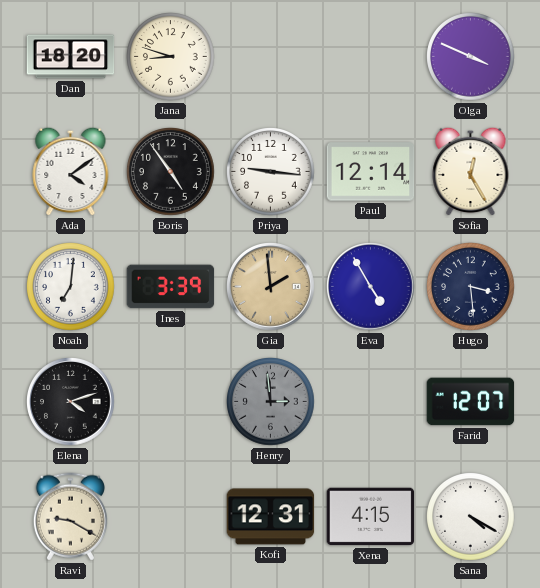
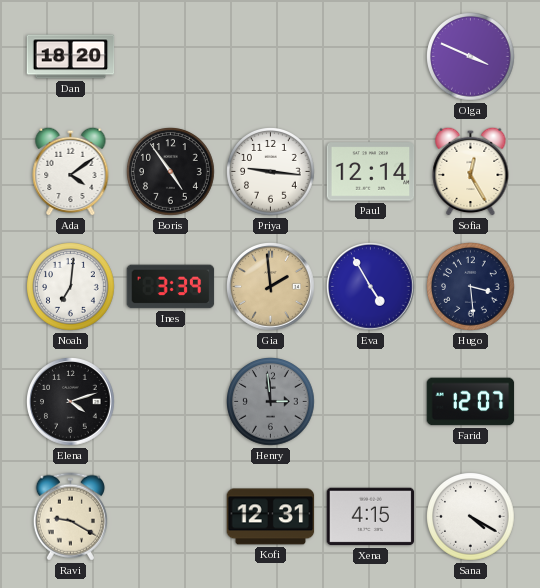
Jana: 8:48 -> none (171, 57)
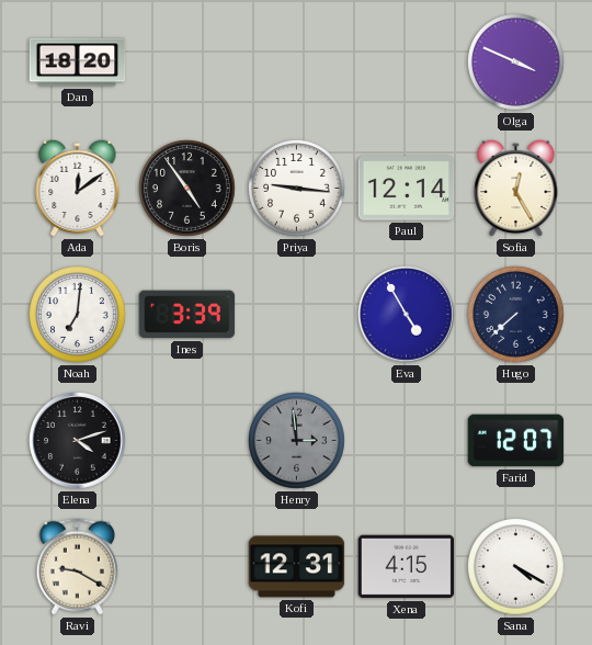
Ada: 4:09 -> 12:09 (78, 188)
Gia: 1:59 -> none (271, 287)
Hugo: 3:29 -> 7:38 (516, 315)
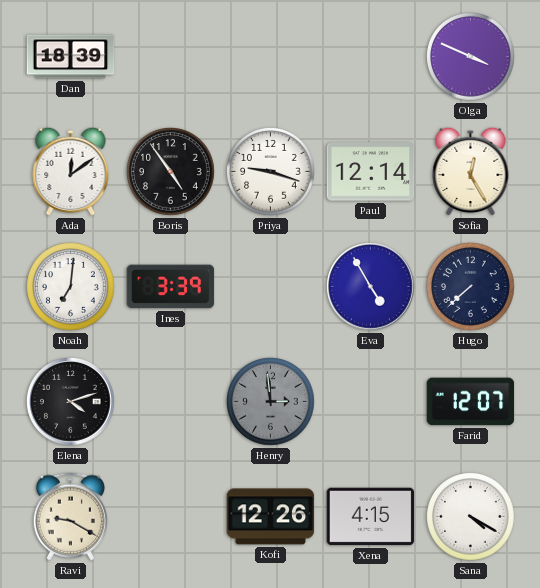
Dan: 18:20 -> 18:39 (71, 57)
Priya: 9:16 -> 9:18 (271, 172)
Kofi: 12:31 -> 12:26 (271, 517)
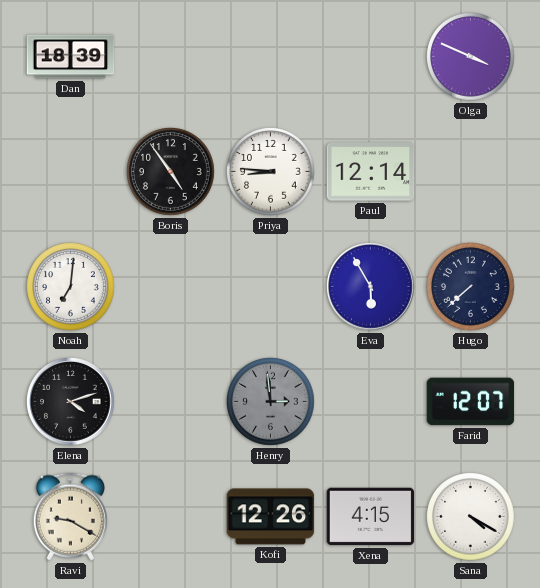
Ada: 12:09 -> none (71, 171)
Priya: 9:18 -> 8:46 (271, 172)
Sofia: 12:25 -> none (471, 171)
Ines: 3:39 -> none (171, 287)
Eva: 4:55 -> 5:55 (371, 287)
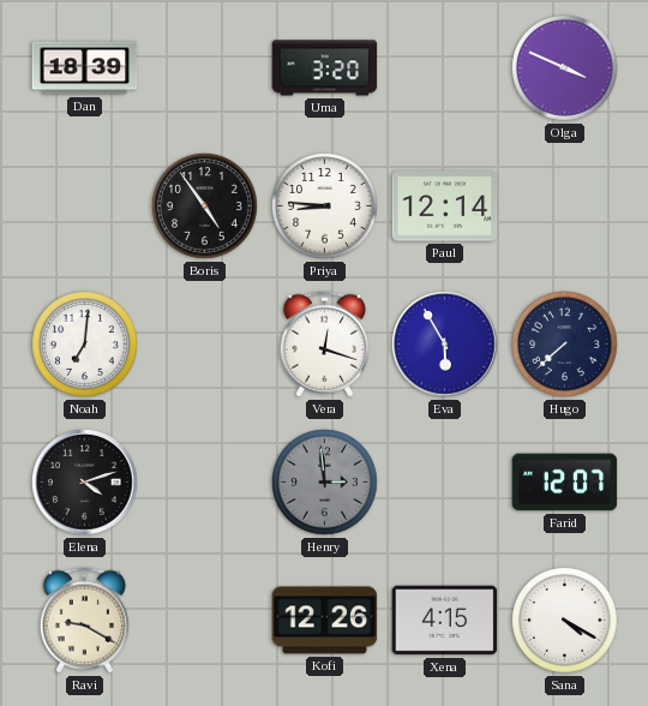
Uma: none -> 3:20 (325, 68)
Vera: none -> 12:18 (324, 345)
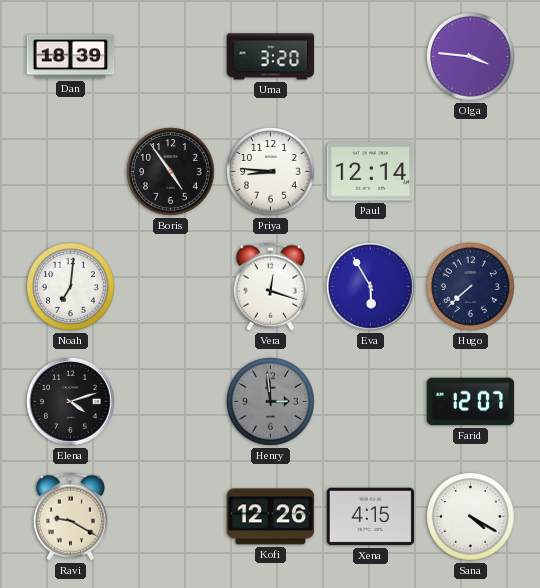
Olga: 3:49 -> 3:46 (471, 57)
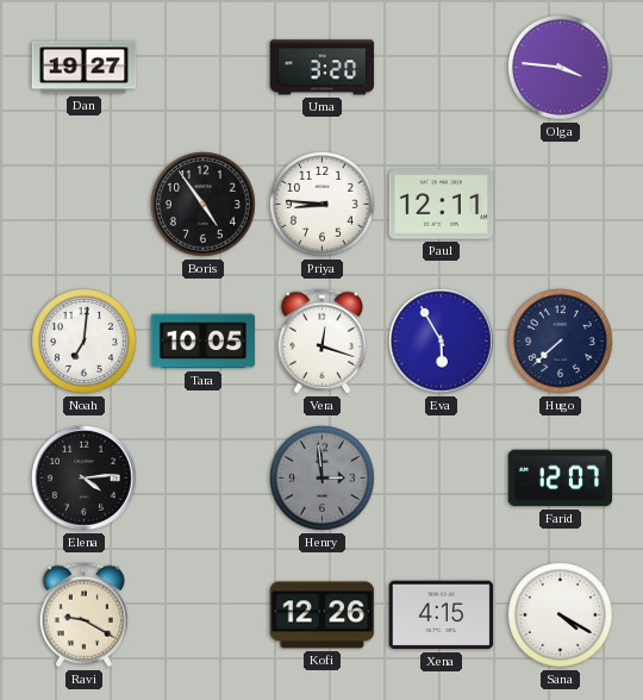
Dan: 18:39 -> 19:27 (85, 68)
Paul: 12:14 -> 12:11 (442, 205)
Tara: none -> 10:05 (204, 342)
Elena: 4:12 -> 4:14 (85, 479)
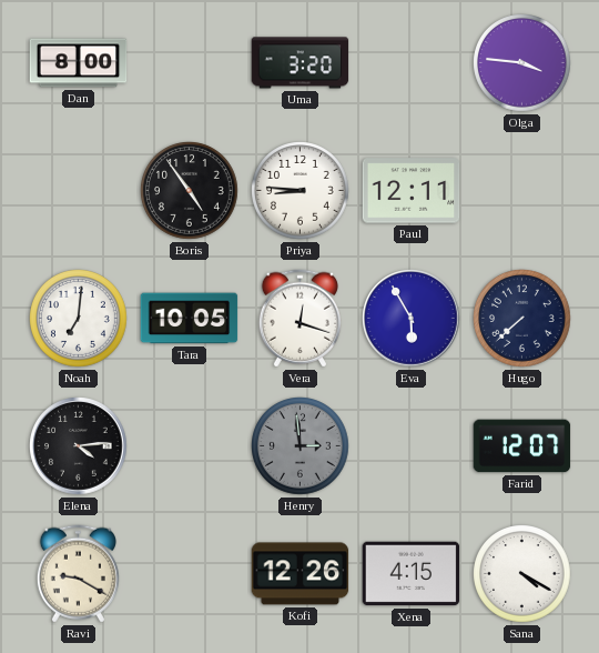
Dan: 19:27 -> 8:00 (79, 63)
